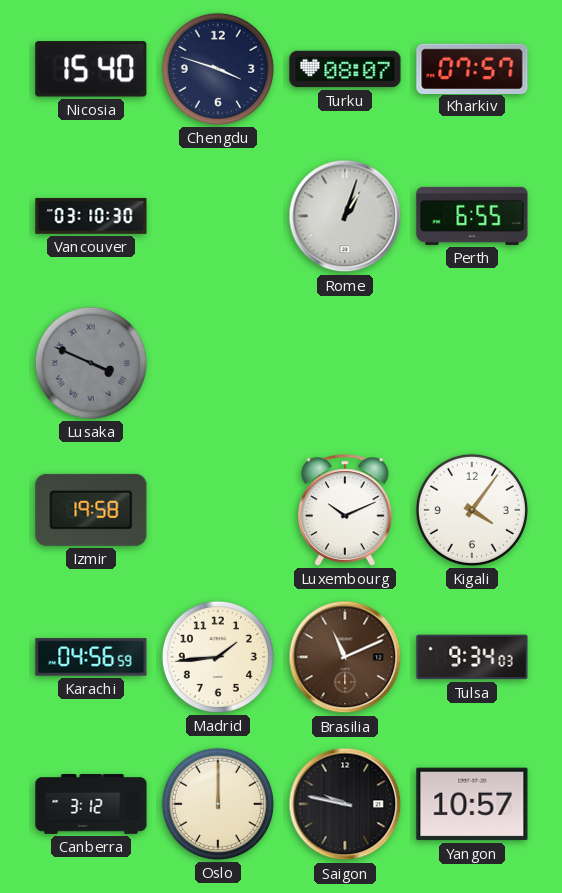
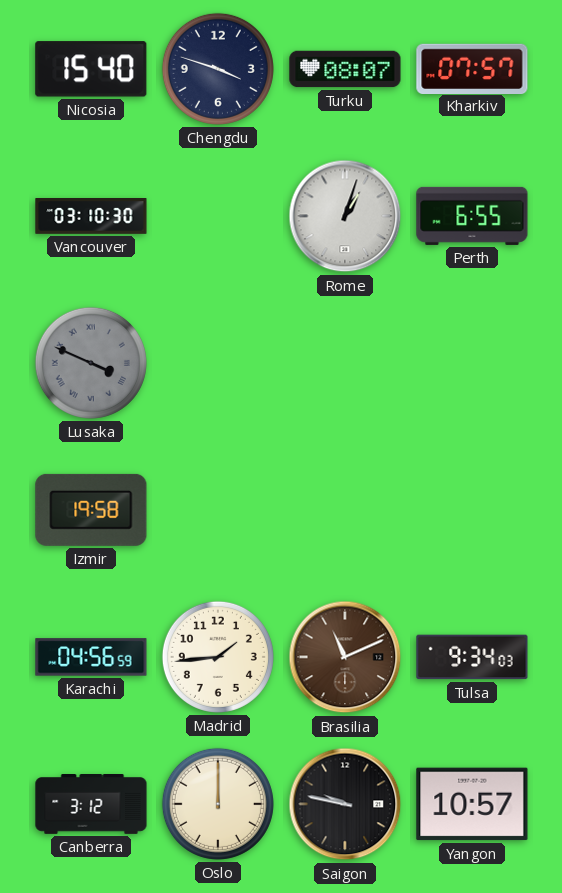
Luxembourg: 10:11 -> none (346, 510)
Kigali: 4:06 -> none (472, 510)
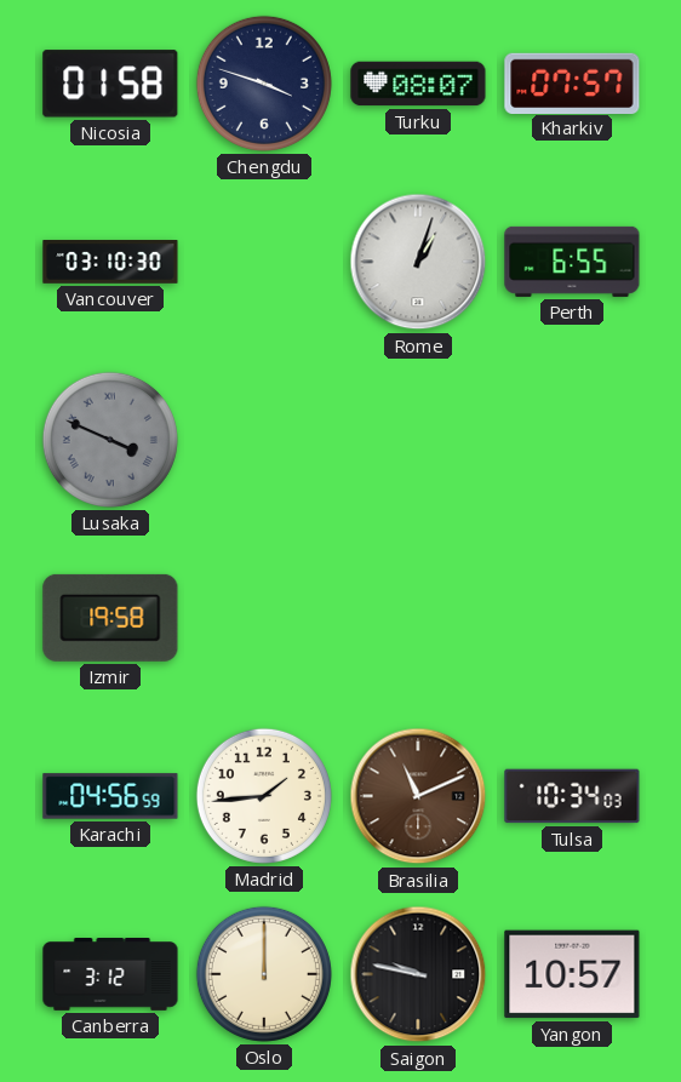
Nicosia: 15:40 -> 01:58 (110, 84)
Tulsa: 9:34 -> 10:34 (572, 796)
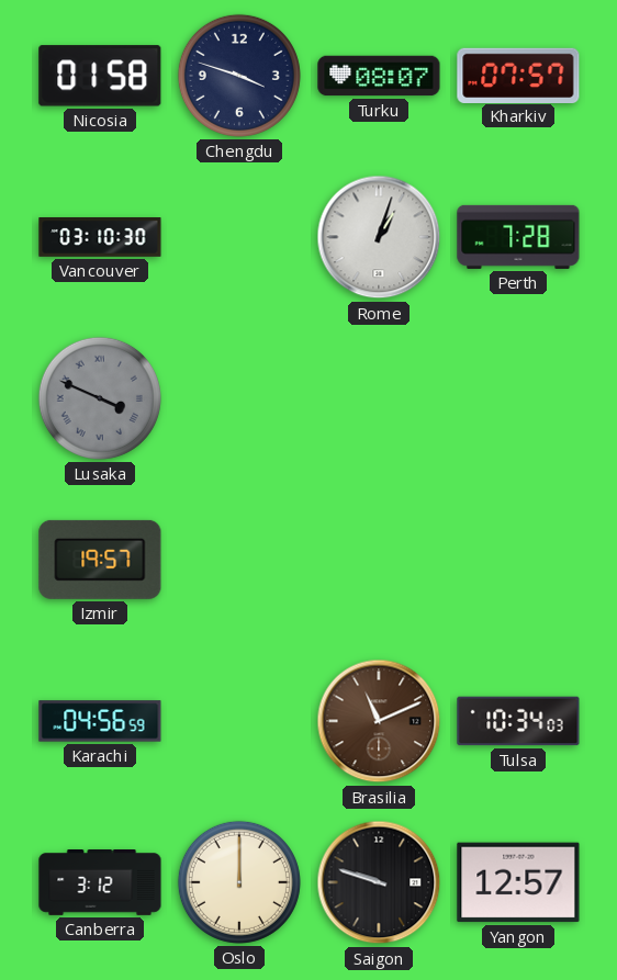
Perth: 6:55 -> 7:28 (518, 237)
Izmir: 19:58 -> 19:57 (100, 560)
Madrid: 1:44 -> none (264, 796)
Saigon: 9:47 -> 9:48 (379, 882)
Yangon: 10:57 -> 12:57 (518, 882)
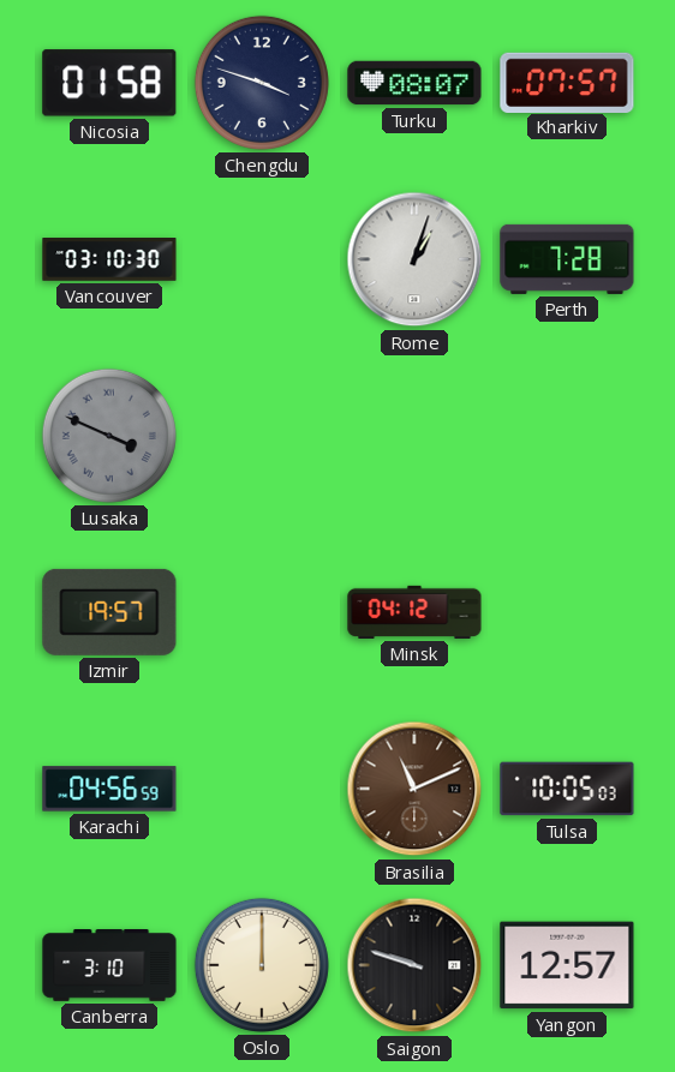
Minsk: none -> 04:12 (414, 612)
Tulsa: 10:34 -> 10:05 (567, 789)
Canberra: 3:12 -> 3:10 (109, 966)
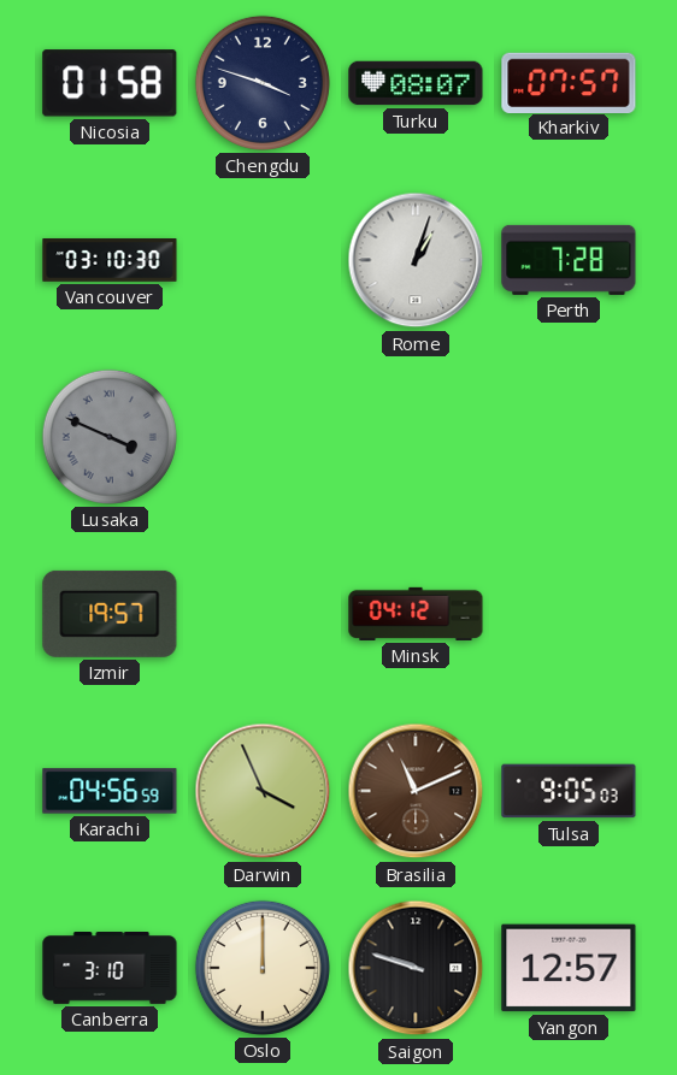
Darwin: none -> 3:56 (263, 791)
Tulsa: 10:05 -> 9:05 (569, 791)
